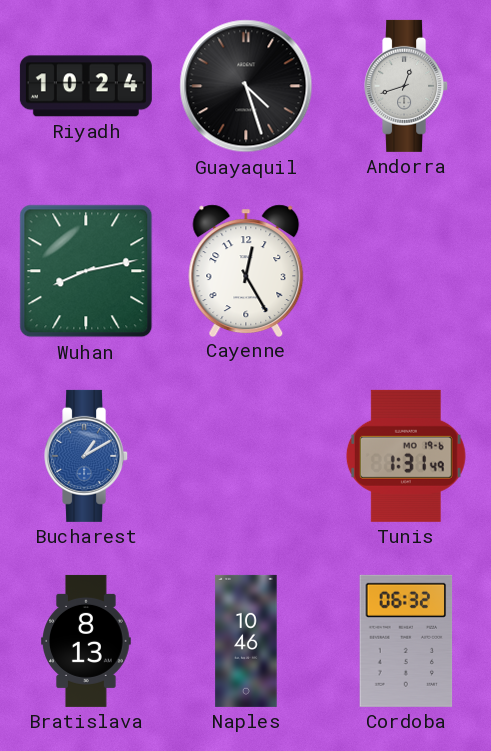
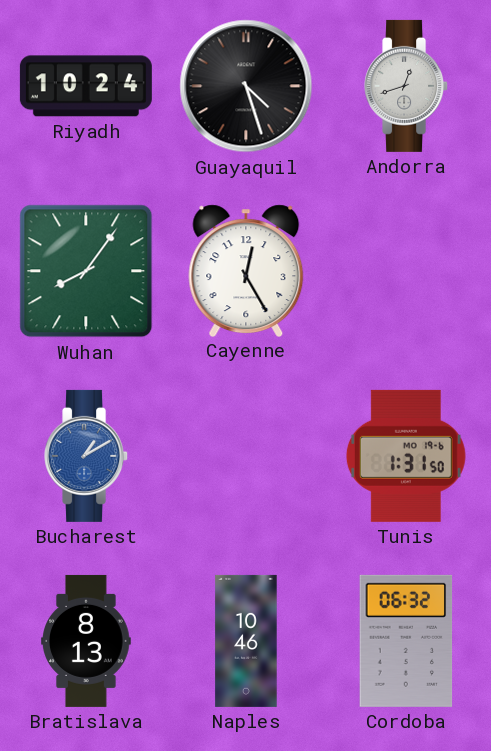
Wuhan: 8:13 -> 8:06 (86, 271)
Tunis: 1:31:49 -> 1:31:50 (406, 456)
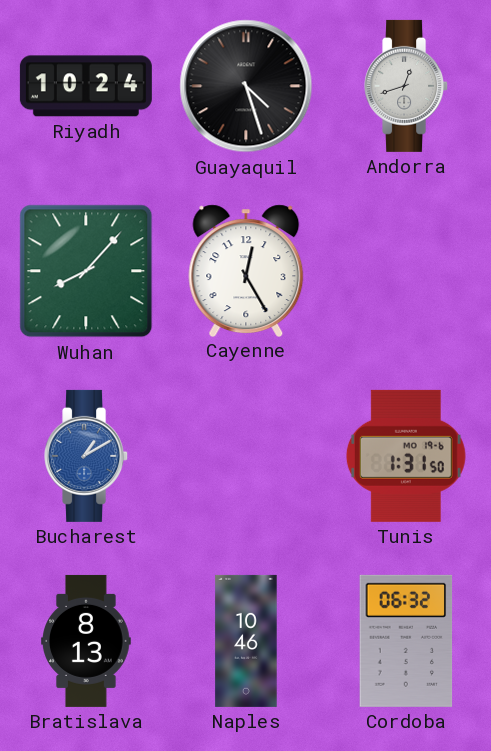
Wuhan: 8:06 -> 8:07 (86, 271)
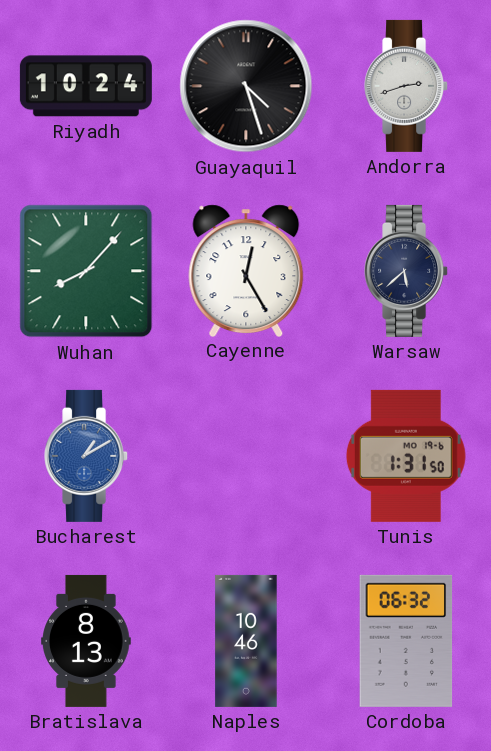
Andorra: 12:42 -> 2:42 (407, 86)
Warsaw: none -> 5:38 (407, 271)
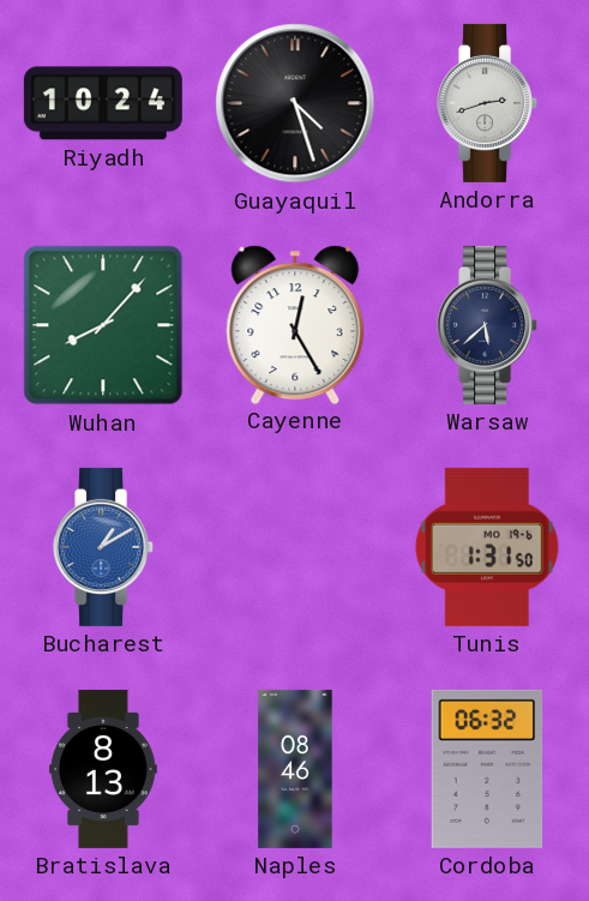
Naples: 10:46 -> 08:46 (295, 769)
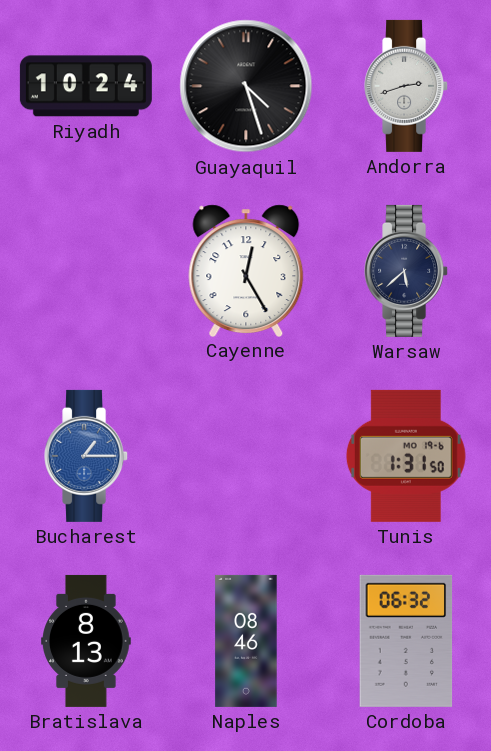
Wuhan: 8:07 -> none (103, 325)
Bucharest: 1:10 -> 1:15 (87, 456)
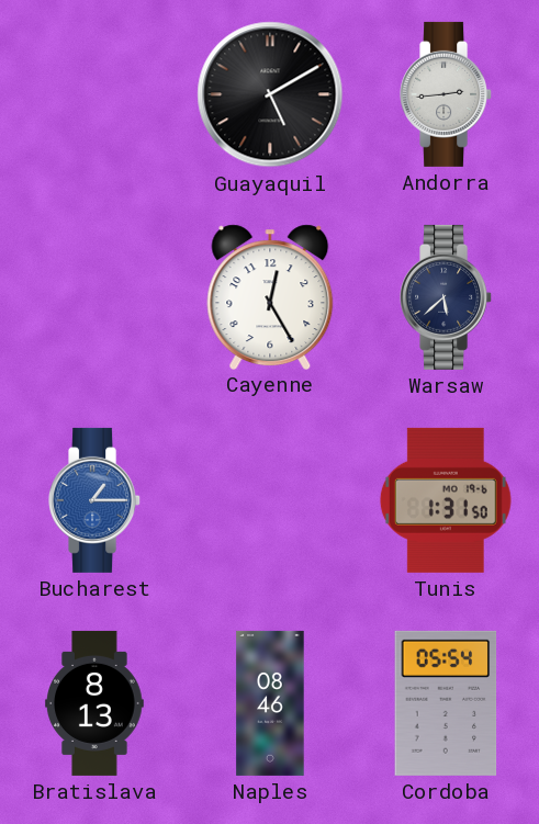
Riyadh: 10:24 -> none (86, 86)
Guayaquil: 4:27 -> 5:10 (270, 94)
Andorra: 2:42 -> 2:44 (447, 94)
Cordoba: 06:32 -> 05:54 (446, 703)
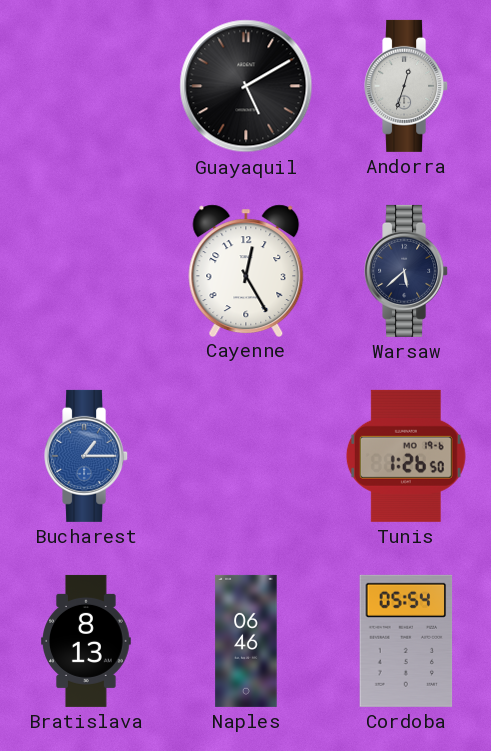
Andorra: 2:44 -> 12:33 (407, 86)
Tunis: 1:31 -> 1:26 (406, 456)
Naples: 08:46 -> 06:46 (246, 641)
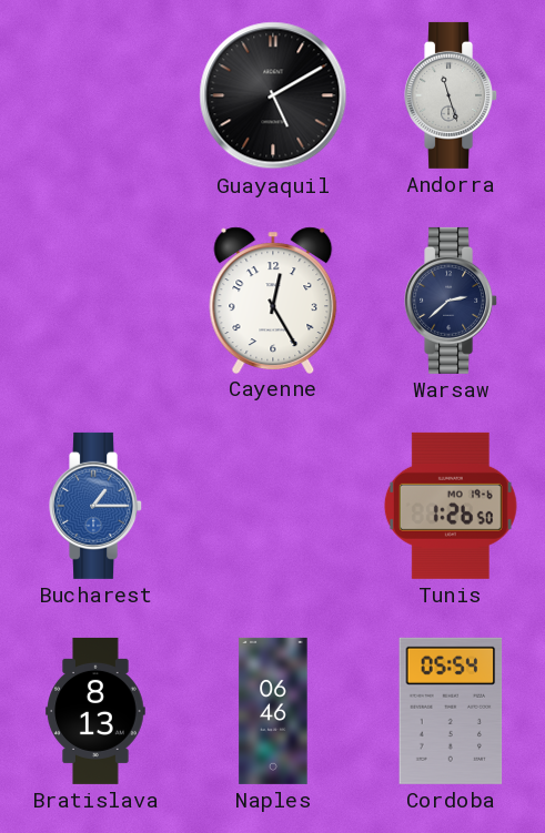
Andorra: 12:33 -> 11:27 (452, 95)
Warsaw: 5:38 -> 2:38 (452, 301)
